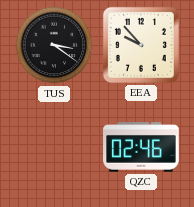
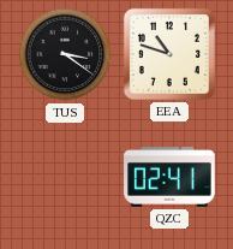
EEA: 9:53 -> 10:48 (169, 54)
QZC: 02:46 -> 02:41 (169, 178)
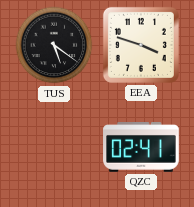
TUS: 3:21 -> 5:21 (54, 45)
EEA: 10:48 -> 3:48 (141, 45)
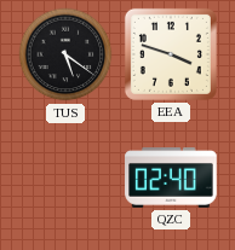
QZC: 02:41 -> 02:40 (171, 179)
